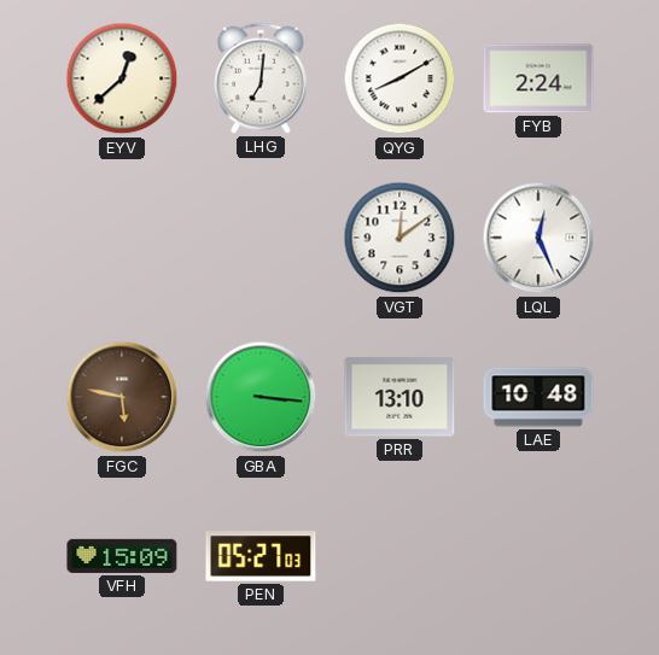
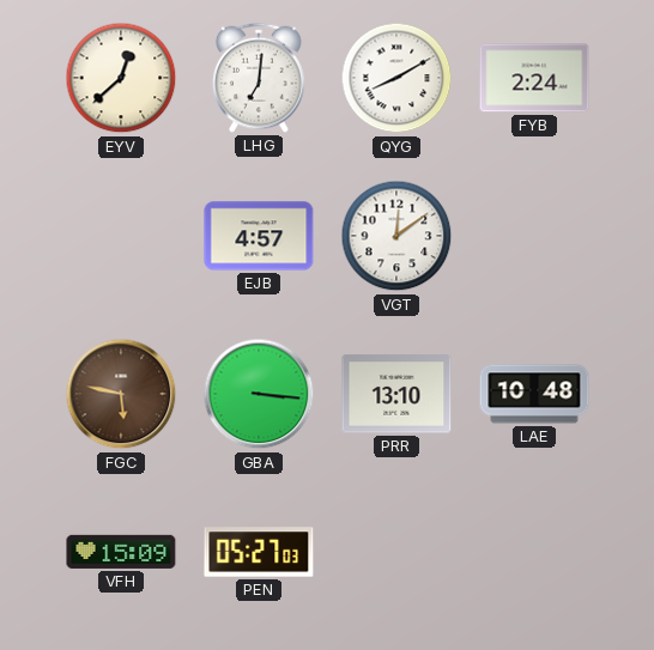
EJB: none -> 4:57 (259, 236)
LQL: 12:26 -> none (538, 238)
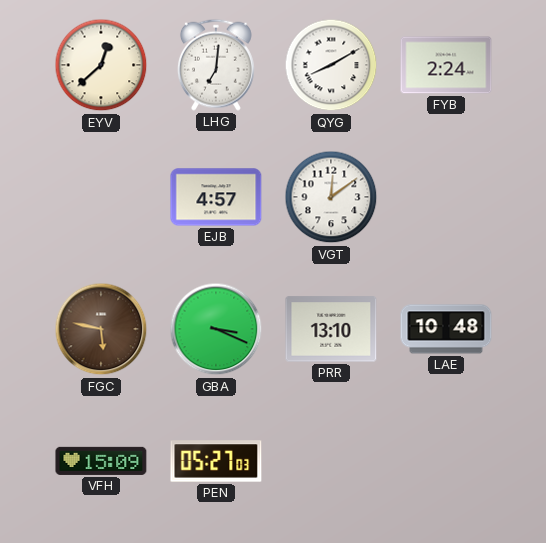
GBA: 3:16 -> 3:19 (216, 329)
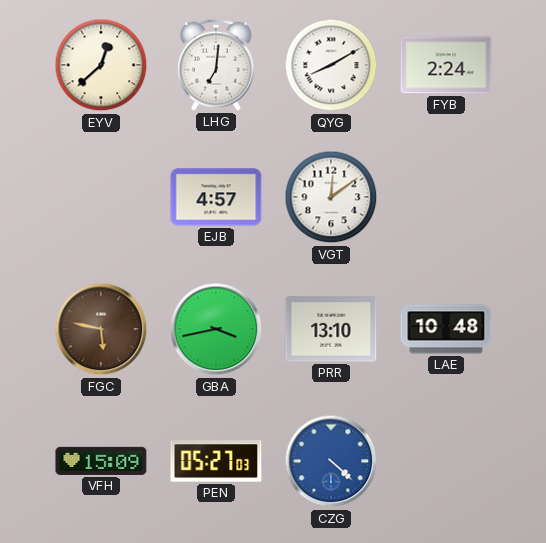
GBA: 3:19 -> 3:43 (216, 329)
CZG: none -> 4:22 (331, 461)
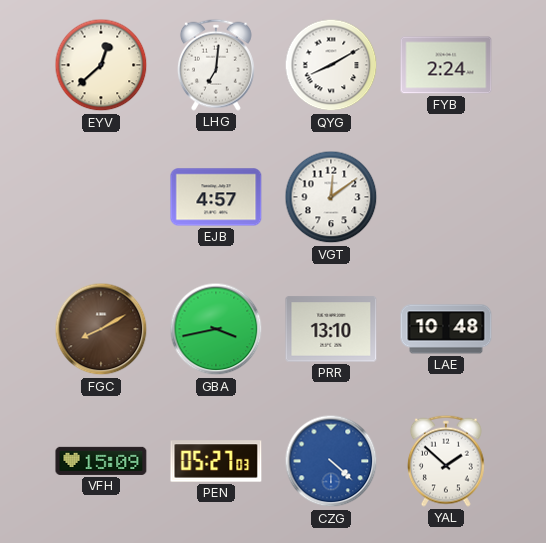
FGC: 5:47 -> 8:10 (101, 329)
YAL: none -> 1:52 (446, 461)
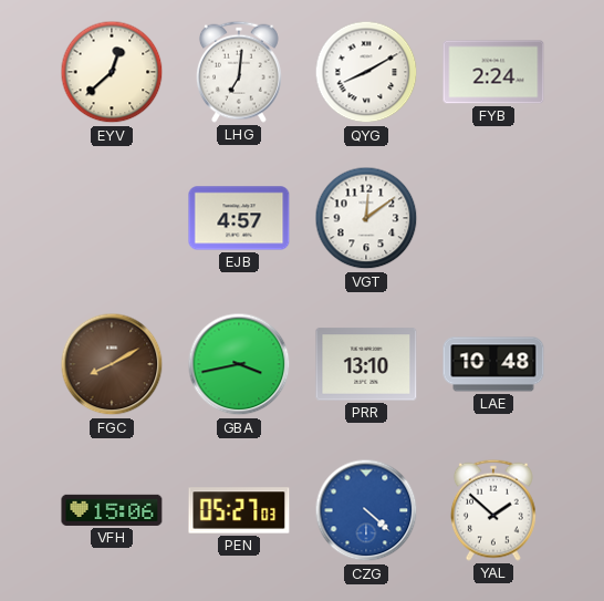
VFH: 15:09 -> 15:06 (112, 510)
